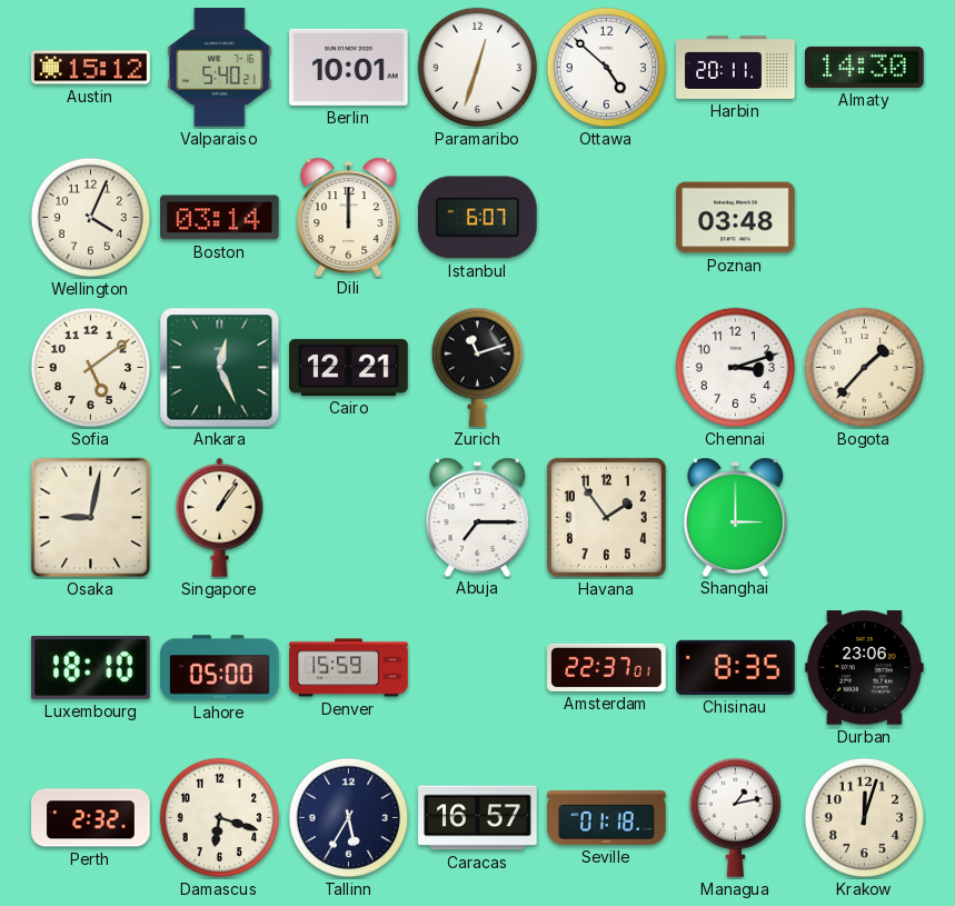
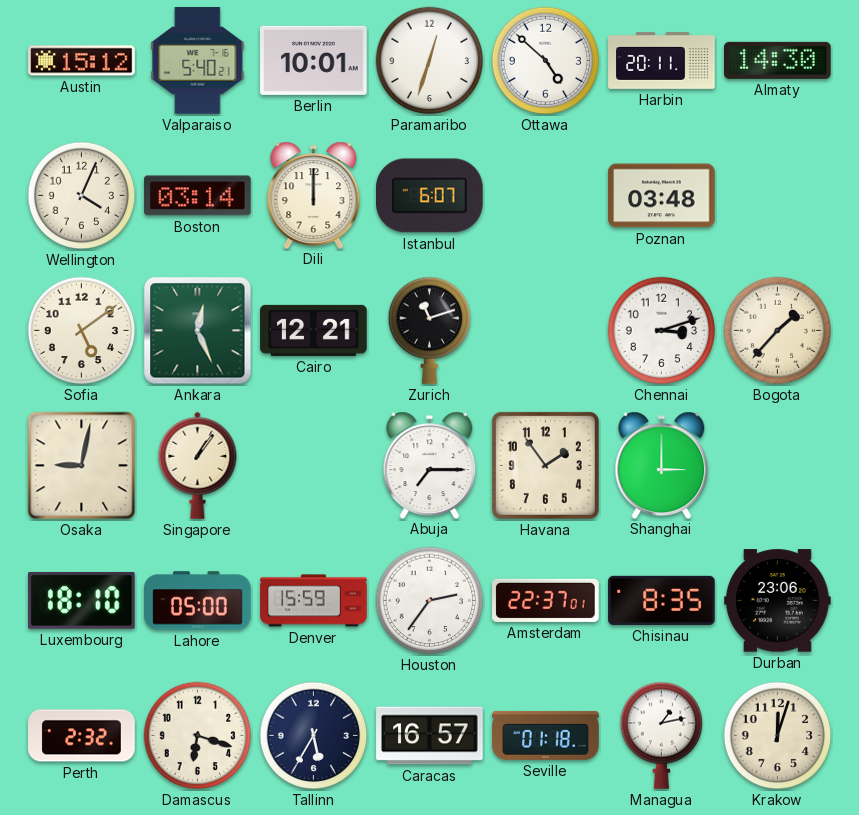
Houston: none -> 2:36 (430, 601)
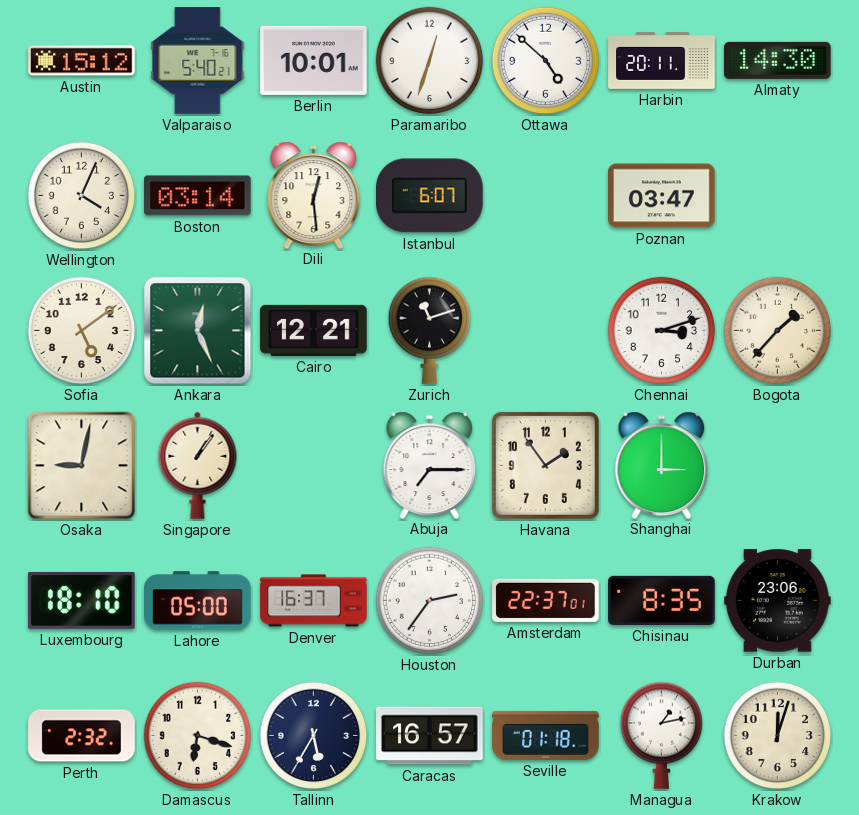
Dili: 12:00 -> 12:29 (314, 195)
Poznan: 03:48 -> 03:47 (662, 196)
Denver: 15:59 -> 16:37 (314, 601)
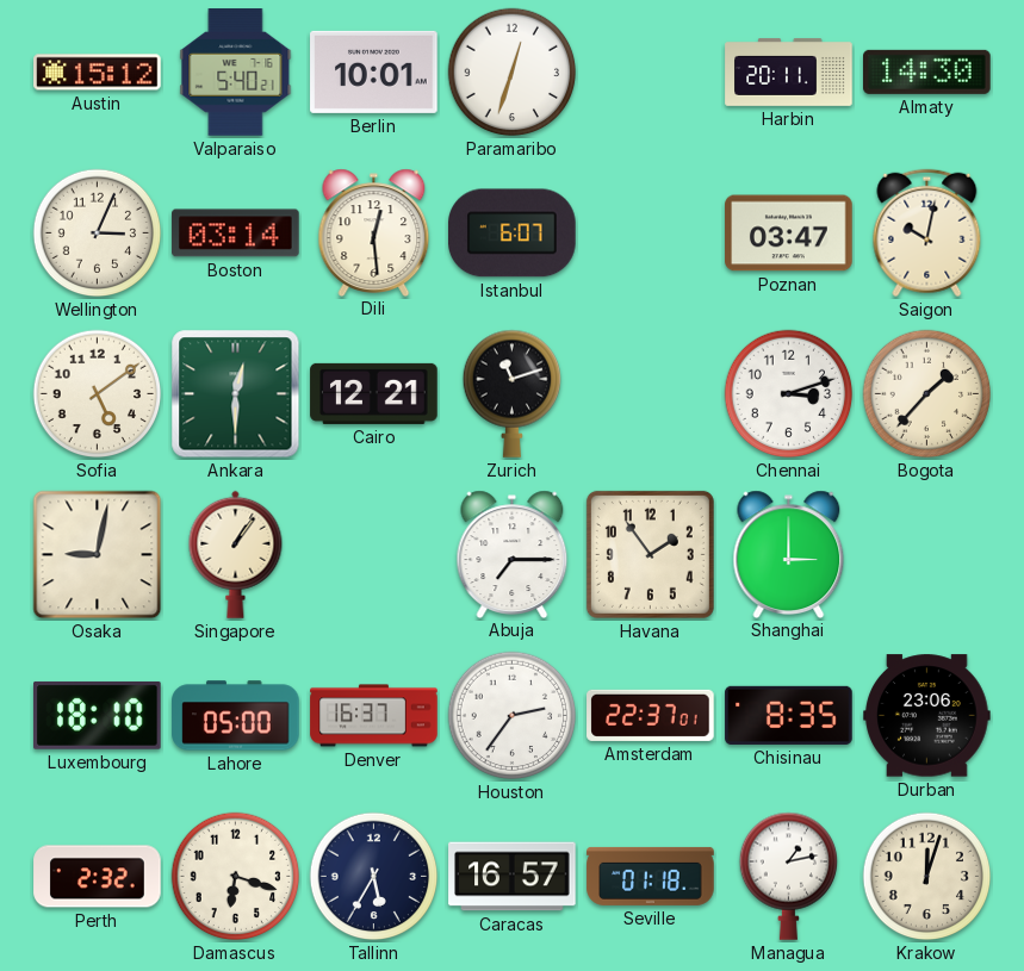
Ottawa: 4:52 -> none (546, 61)
Wellington: 4:04 -> 3:04 (98, 234)
Saigon: none -> 10:02 (927, 234)
Ankara: 12:26 -> 12:30 (236, 394)
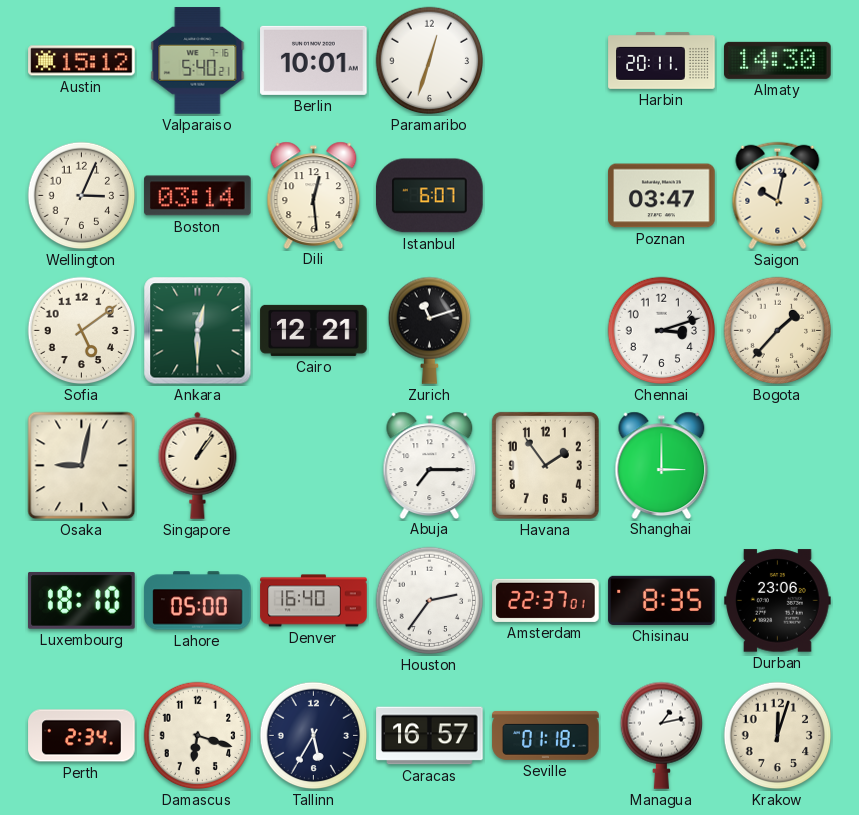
Denver: 16:37 -> 16:40 (314, 601)
Perth: 2:32 -> 2:34 (82, 736)
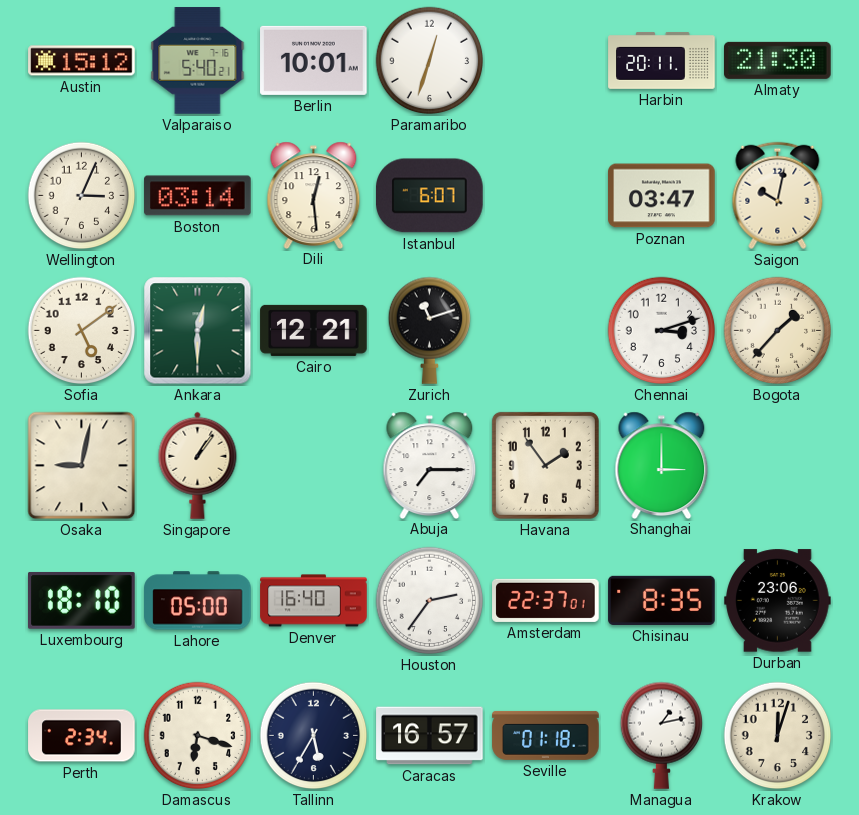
Almaty: 14:30 -> 21:30 (778, 60)
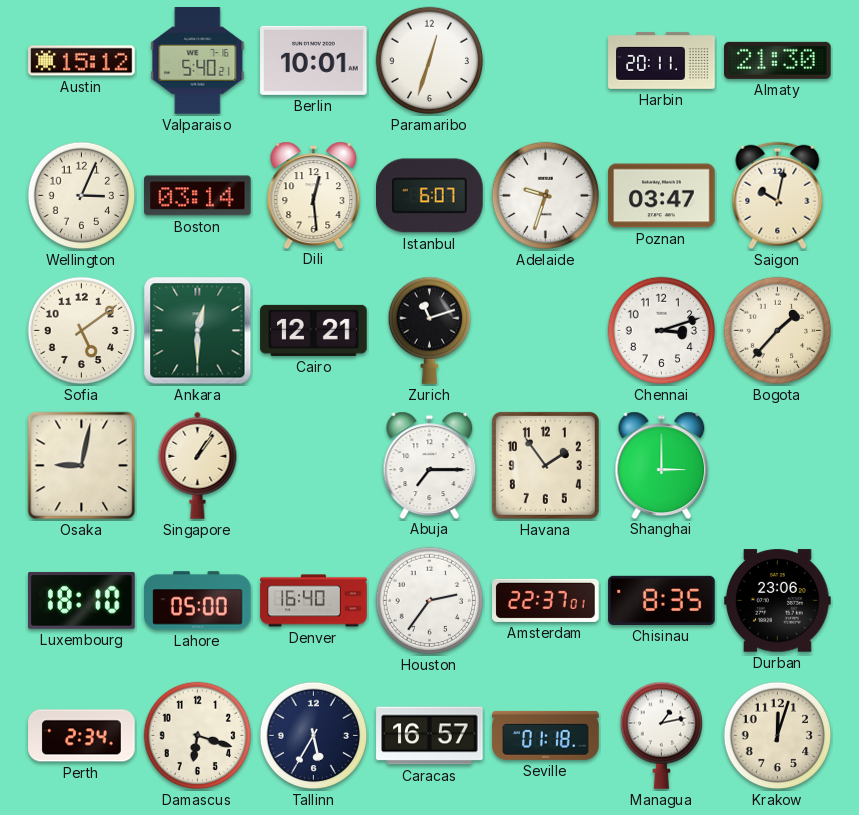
Adelaide: none -> 9:33 (546, 196)
